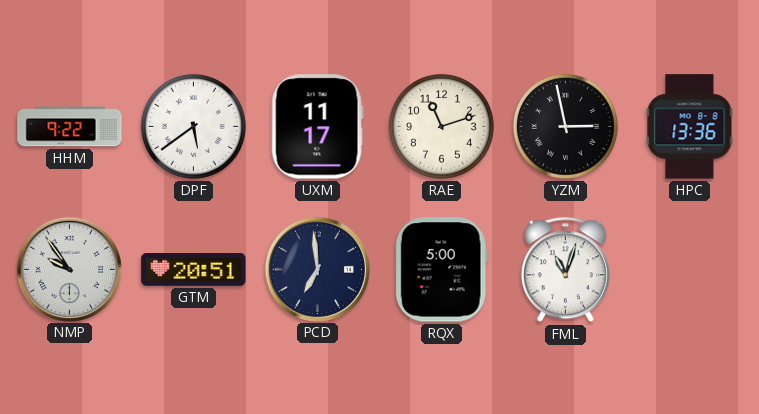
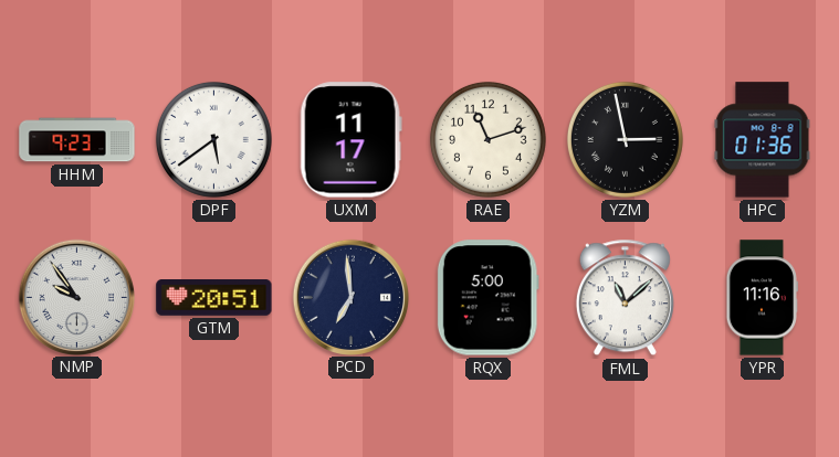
HHM: 9:22 -> 9:23 (77, 140)
HPC: 13:36 -> 01:36 (763, 140)
FML: 11:03 -> 11:08 (625, 298)
YPR: none -> 11:16 (762, 298)
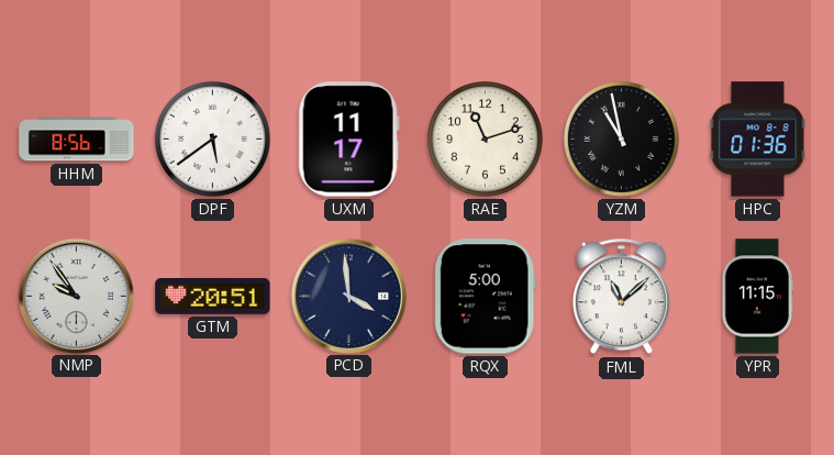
HHM: 9:23 -> 8:56 (77, 140)
YZM: 2:58 -> 10:58 (621, 138)
PCD: 6:59 -> 3:59 (348, 296)
YPR: 11:16 -> 11:15 (757, 297)
